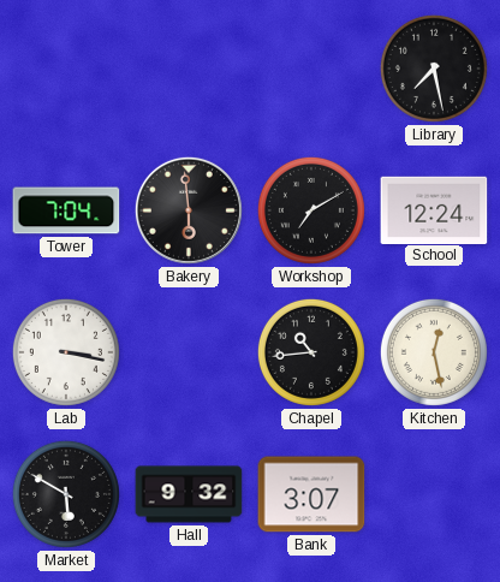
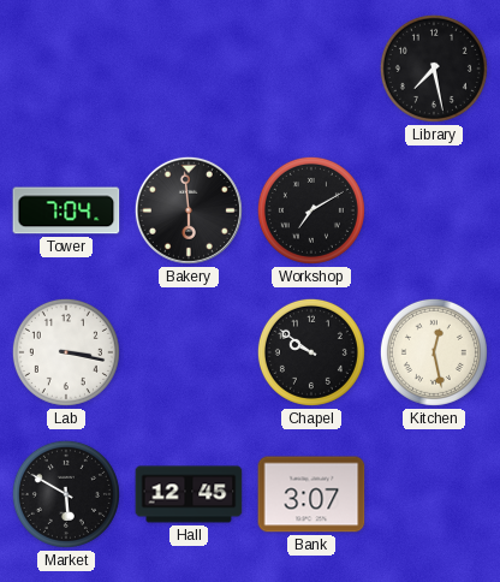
School: 12:24 -> none (434, 209)
Chapel: 10:44 -> 9:51 (311, 352)
Hall: 9:32 -> 12:45 (189, 494)
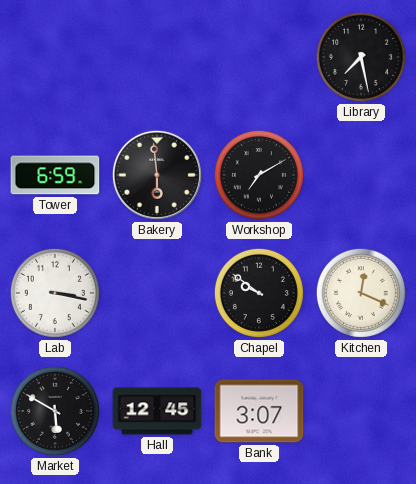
Tower: 7:04 -> 6:59 (55, 175)
Kitchen: 12:28 -> 12:19 (361, 293)
